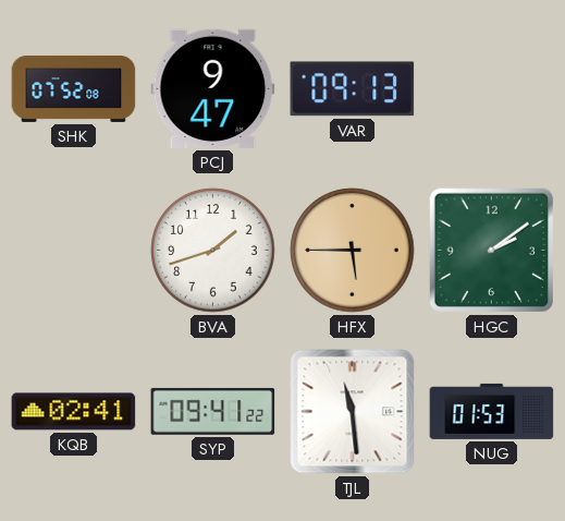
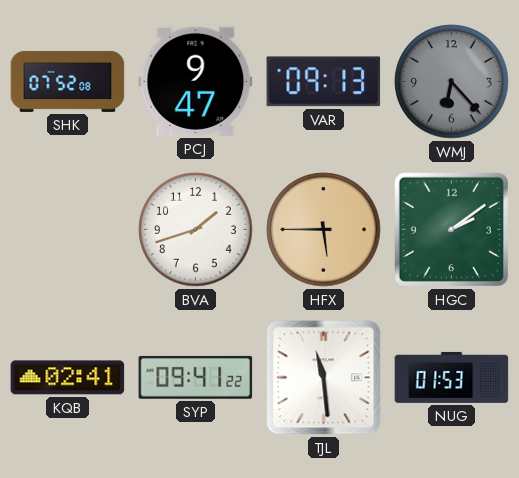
WMJ: none -> 6:23 (452, 82)
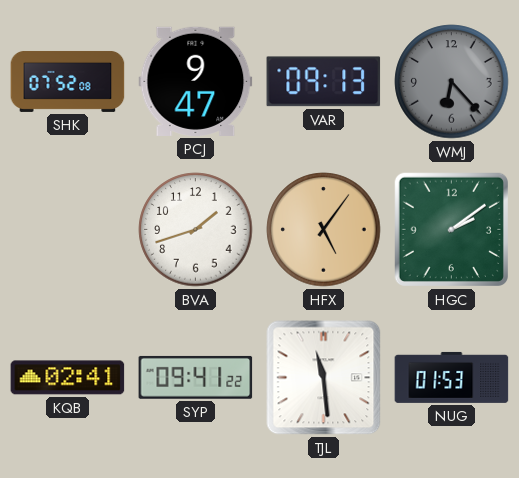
HFX: 5:45 -> 5:06 (324, 230)
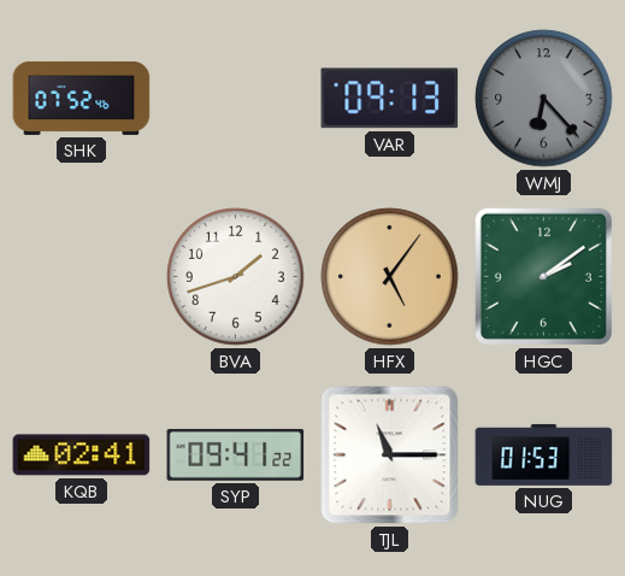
SHK: 07:52:08 -> 07:52:46 (82, 98)
PCJ: 9:47 -> none (196, 81)
TJL: 11:29 -> 11:15 (390, 455)
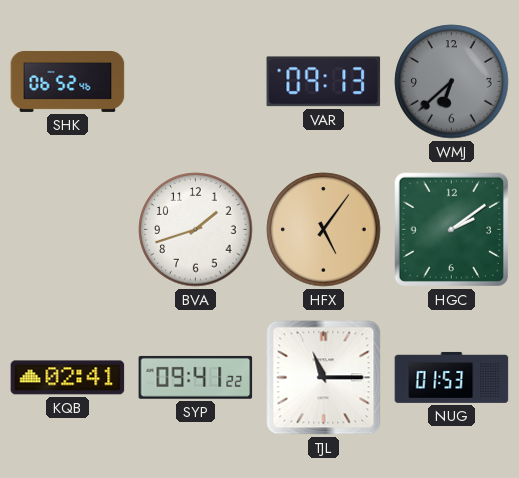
SHK: 07:52 -> 06:52 (68, 81)
WMJ: 6:23 -> 6:38 (452, 82)
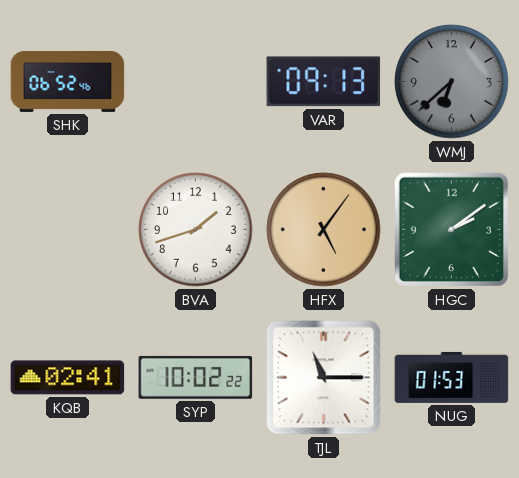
SYP: 09:41 -> 10:02 (196, 377)
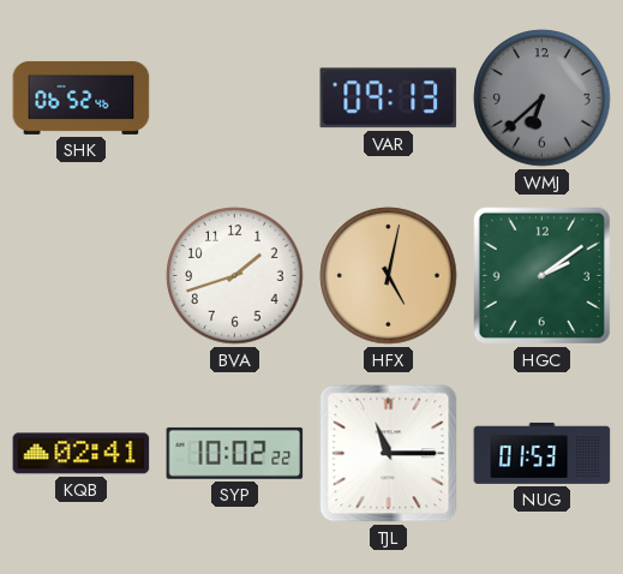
HFX: 5:06 -> 5:02 (389, 276)
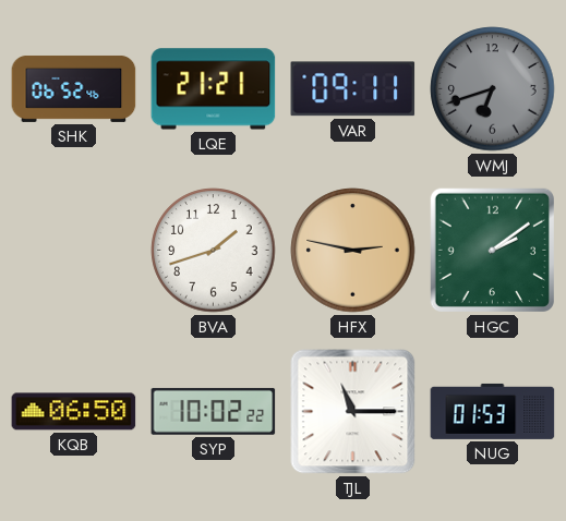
LQE: none -> 21:21 (214, 89)
VAR: 09:13 -> 09:11 (353, 89)
WMJ: 6:38 -> 6:42 (493, 89)
HFX: 5:02 -> 2:47 (353, 251)
KQB: 02:41 -> 06:50 (74, 412)
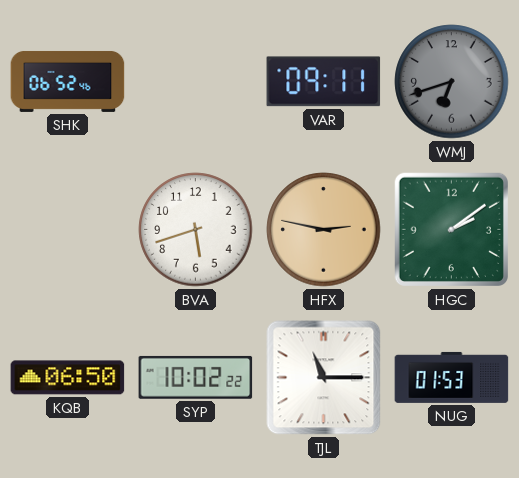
LQE: 21:21 -> none (214, 89)
BVA: 1:42 -> 5:42 (196, 230)
